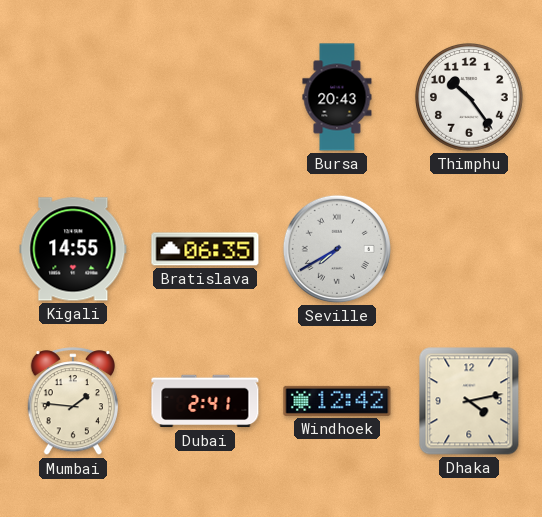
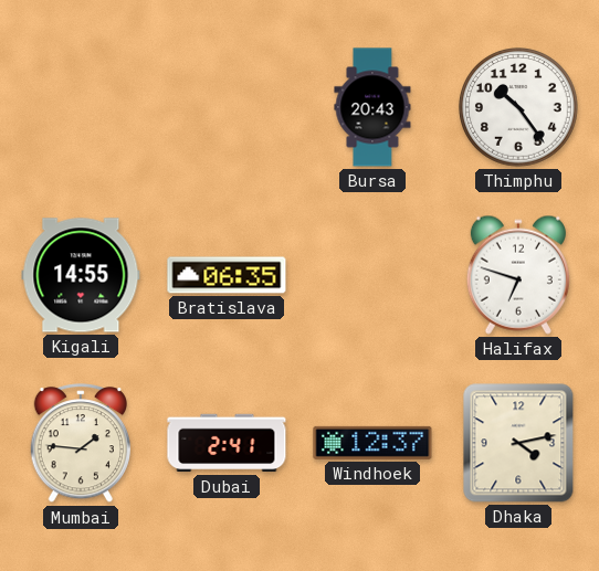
Seville: 7:40 -> none (337, 249)
Halifax: none -> 6:48 (518, 275)
Windhoek: 12:42 -> 12:37 (372, 443)
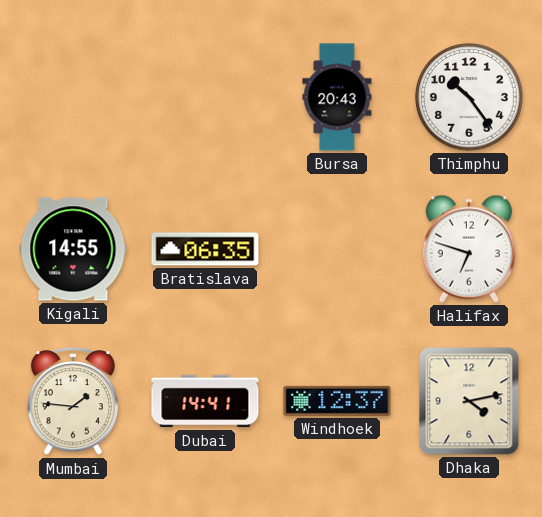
Dubai: 2:41 -> 14:41 (205, 401)
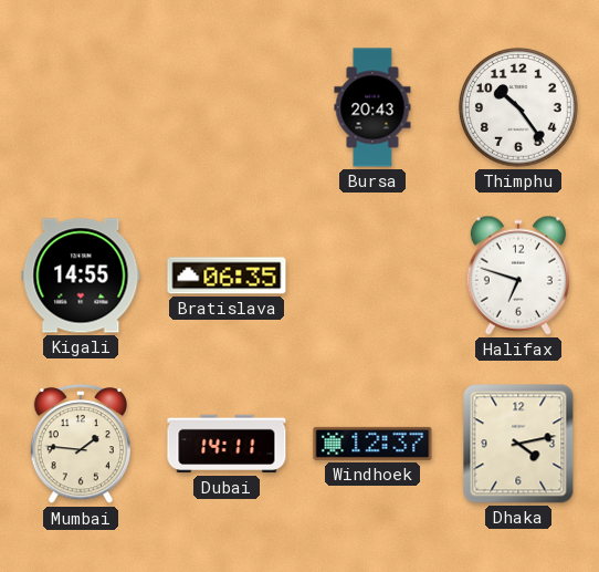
Dubai: 14:41 -> 14:11 (227, 444)
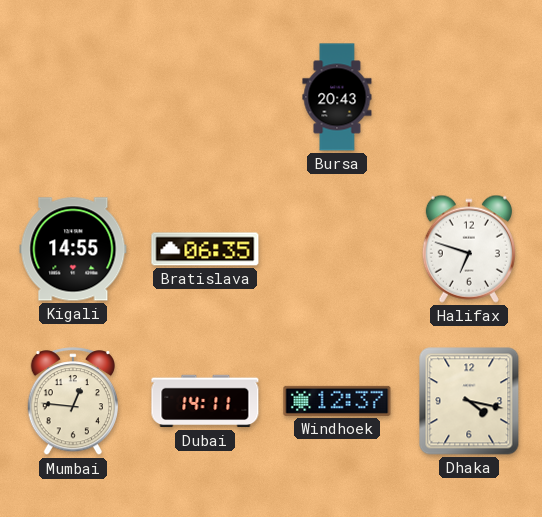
Thimphu: 10:24 -> none (519, 108)
Mumbai: 1:46 -> 12:46 (72, 402)
Dhaka: 4:13 -> 4:17 (469, 401)
